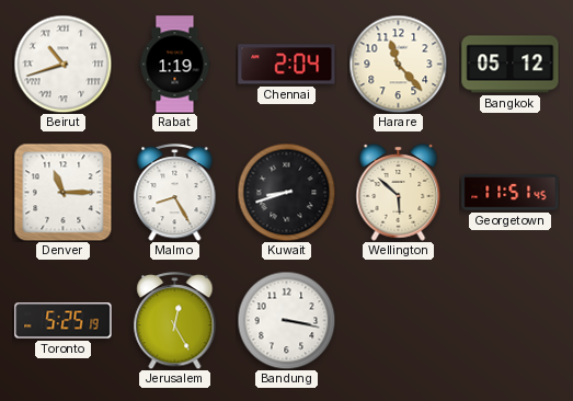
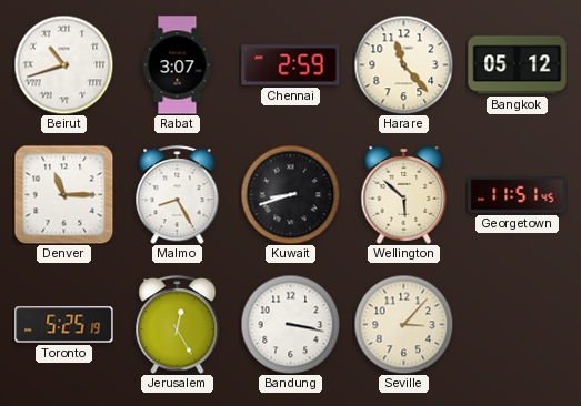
Rabat: 1:19 -> 3:07 (178, 65)
Chennai: 2:04 -> 2:59 (291, 65)
Seville: none -> 3:07 (403, 324)
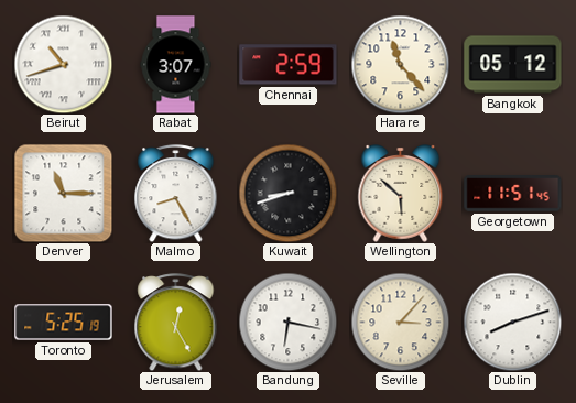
Bandung: 3:17 -> 6:17 (287, 322)
Dublin: none -> 8:12 (512, 322)
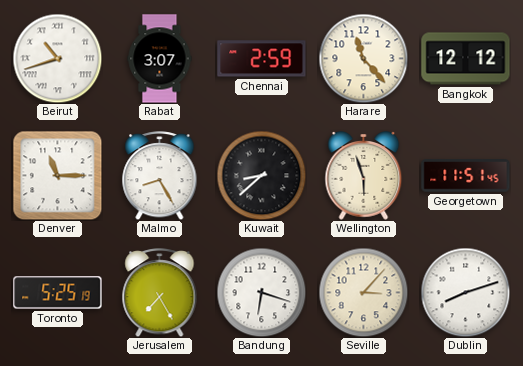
Bangkok: 05:12 -> 12:12 (466, 59)
Kuwait: 8:42 -> 8:38 (261, 175)
Wellington: 5:52 -> 5:57 (364, 176)
Jerusalem: 12:25 -> 7:25 (160, 293)
Bandung: 6:17 -> 6:18 (261, 292)
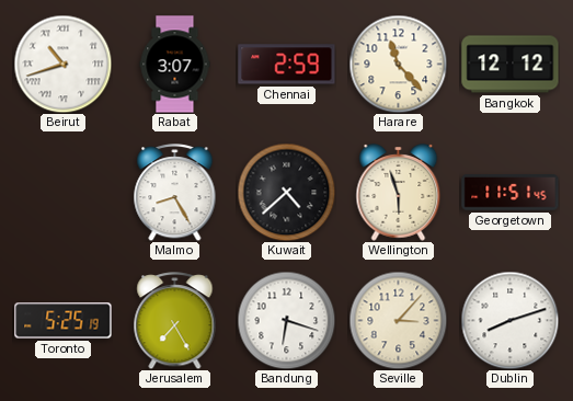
Denver: 11:15 -> none (57, 175)
Kuwait: 8:38 -> 4:38 (286, 192)
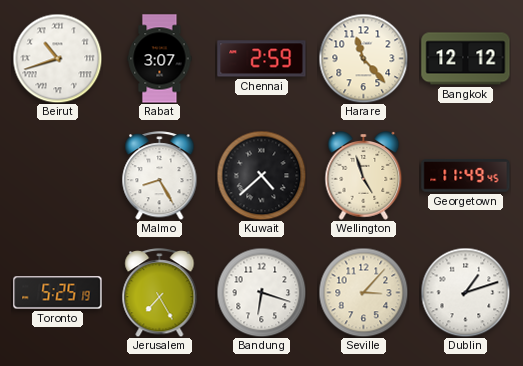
Wellington: 5:57 -> 4:57 (364, 176)
Georgetown: 11:51 -> 11:49 (466, 176)
Dublin: 8:12 -> 1:12 (465, 292)
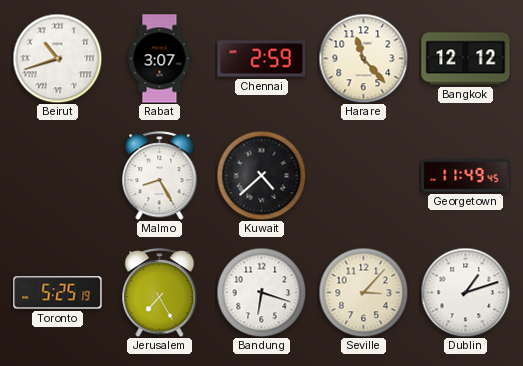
Wellington: 4:57 -> none (364, 176)
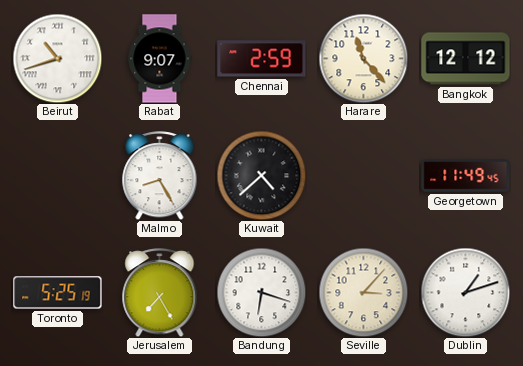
Rabat: 3:07 -> 9:07 (160, 59)
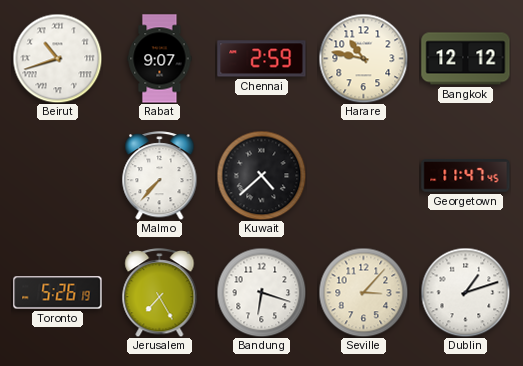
Harare: 11:23 -> 10:47 (363, 58)
Malmo: 8:25 -> 7:37 (160, 176)
Georgetown: 11:49 -> 11:47 (466, 176)
Toronto: 5:25 -> 5:26 (58, 293)
